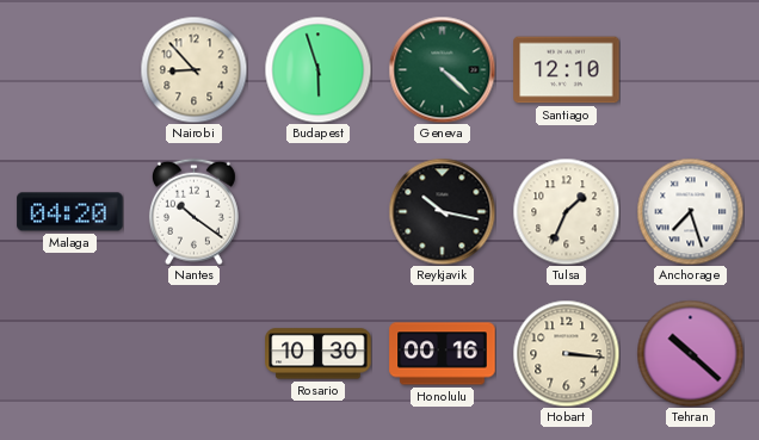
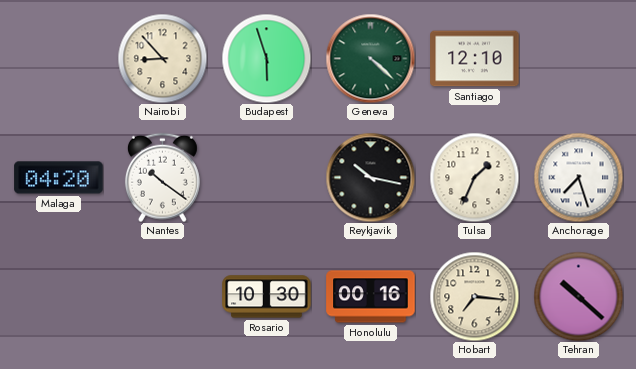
Hobart: 3:16 -> 7:16 (474, 296)
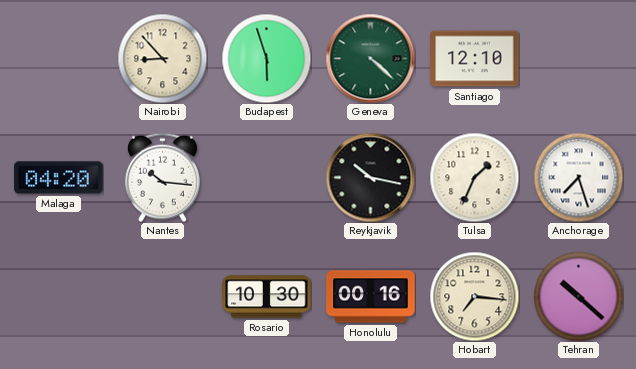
Nantes: 10:21 -> 10:16 (162, 177)
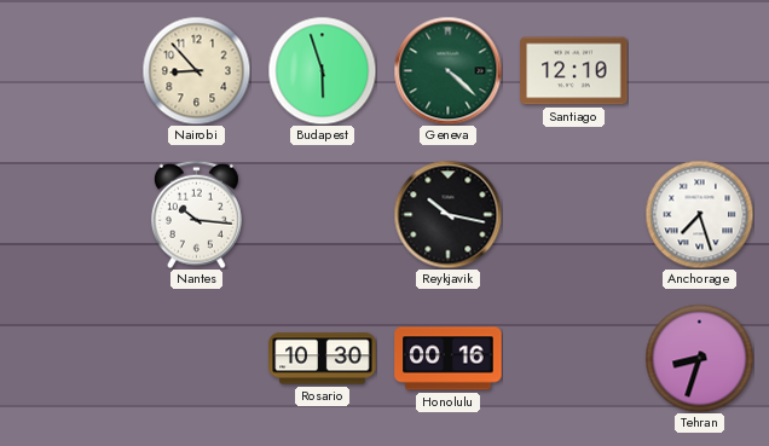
Malaga: 04:20 -> none (59, 178)
Tulsa: 1:34 -> none (474, 177)
Hobart: 7:16 -> none (474, 296)
Tehran: 10:22 -> 8:33 (699, 358)
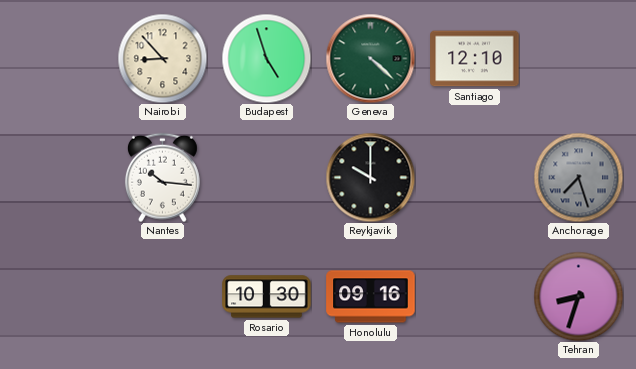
Budapest: 5:57 -> 4:57 (266, 58)
Reykjavik: 10:17 -> 10:00 (370, 177)
Anchorage dial: white -> grey (578, 177)
Honolulu: 00:16 -> 09:16 (371, 297)
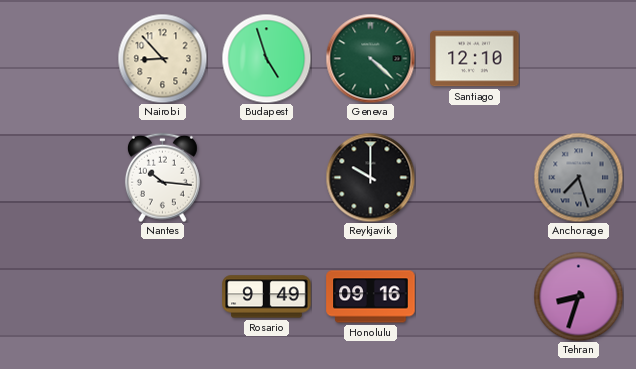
Rosario: 10:30 -> 9:49 (267, 297)
